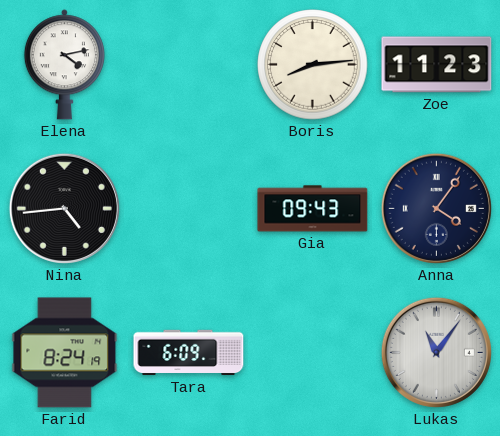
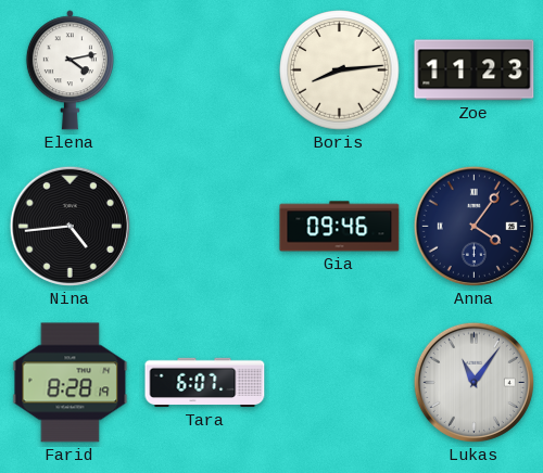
Gia: 09:43 -> 09:46 (340, 227)
Farid: 8:24 -> 8:28 (71, 383)
Tara: 6:09 -> 6:07 (205, 383)
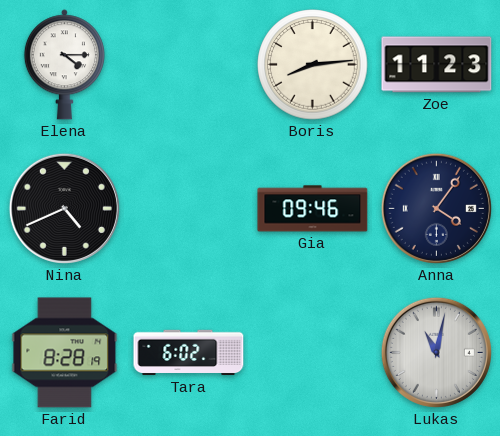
Elena: 4:13 -> 4:15 (64, 65)
Nina: 4:44 -> 4:41 (64, 208)
Tara: 6:07 -> 6:02 (189, 353)
Lukas: 11:06 -> 11:02 (436, 352)
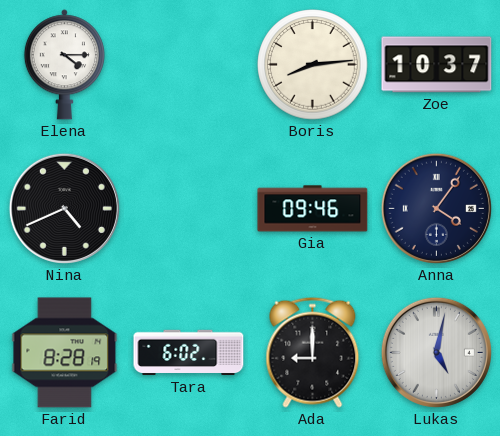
Zoe: 11:23 -> 10:37 (437, 65)
Ada: none -> 9:00 (313, 352)
Lukas: 11:02 -> 5:02 (436, 352)
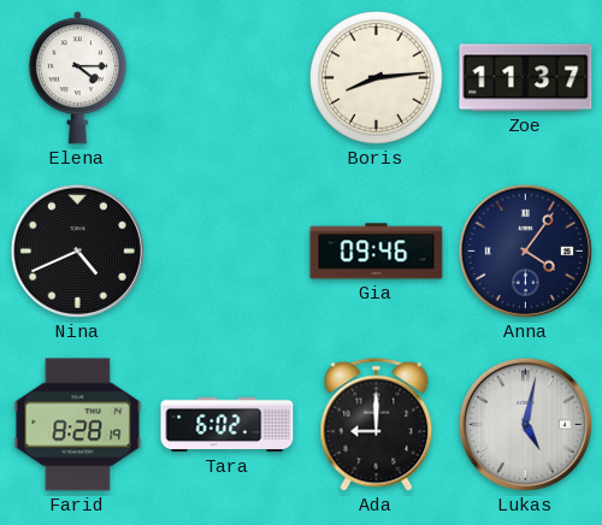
Zoe: 10:37 -> 11:37 (526, 78)
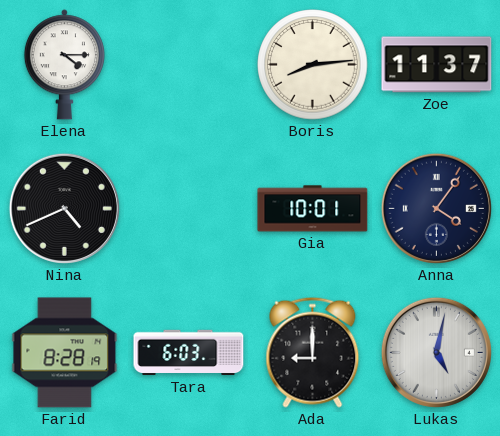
Gia: 09:46 -> 10:01 (313, 209)
Tara: 6:02 -> 6:03 (189, 353)
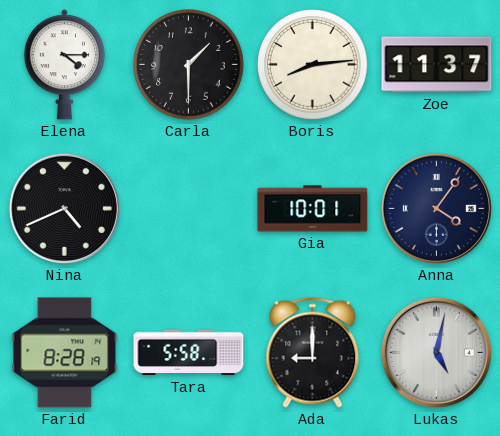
Carla: none -> 1:30 (189, 65)
Tara: 6:03 -> 5:58 (189, 353)
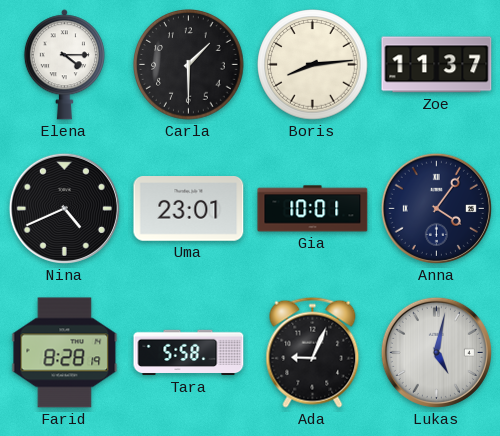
Uma: none -> 23:01 (189, 209)
Ada: 9:00 -> 9:04 (313, 352)
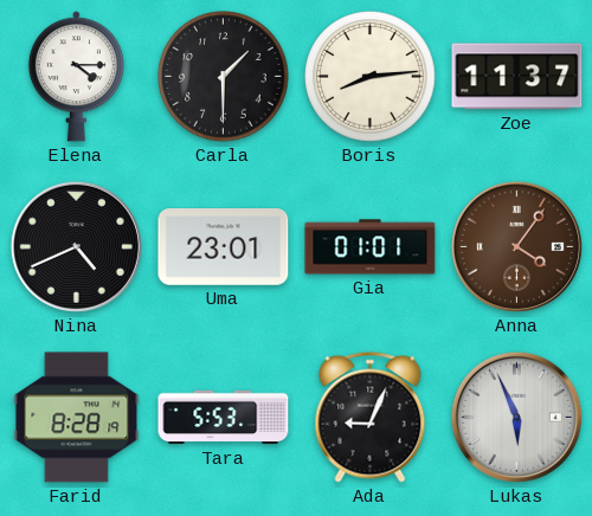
Gia: 10:01 -> 01:01 (371, 247)
Anna dial: navy -> brown (516, 246)
Tara: 5:58 -> 5:53 (224, 418)
Lukas: 5:02 -> 5:56 (516, 417)
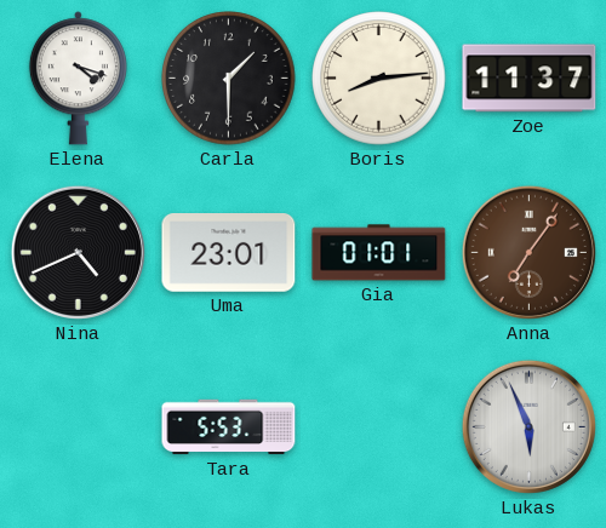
Elena: 4:15 -> 4:18 (78, 79)
Anna: 4:06 -> 7:06 (528, 252)
Farid: 8:28 -> none (77, 418)
Ada: 9:04 -> none (371, 417)
